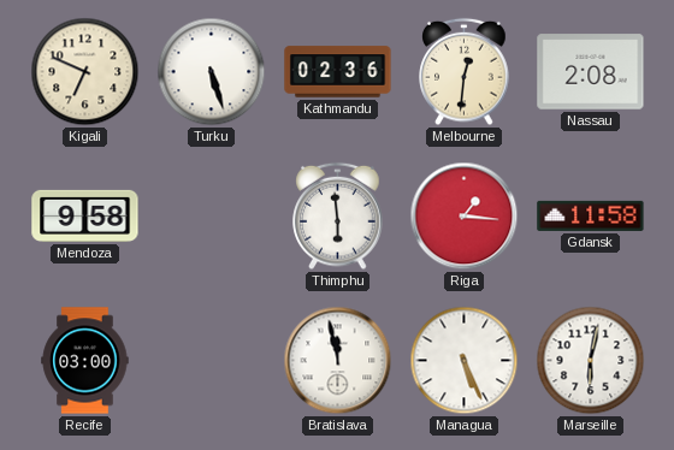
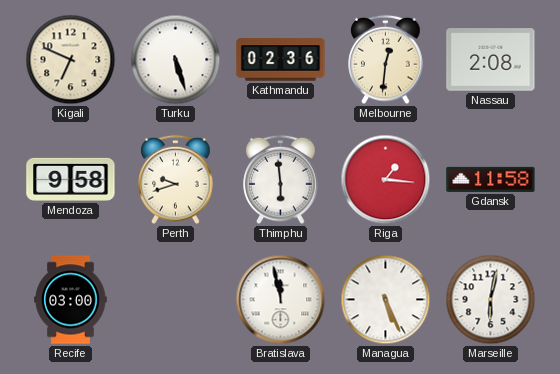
Perth: none -> 9:42 (176, 180)
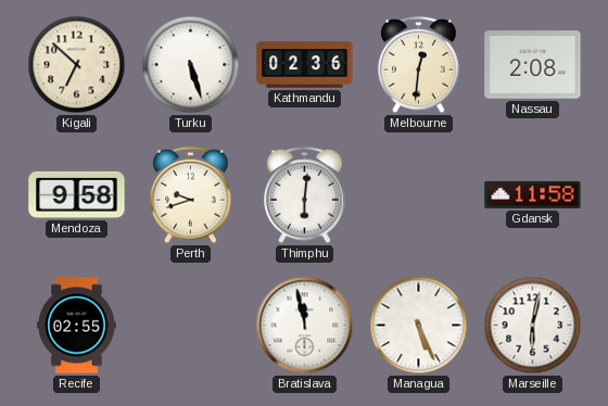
Kigali: 6:49 -> 6:52 (77, 65)
Thimphu: 5:59 -> 6:01 (305, 195)
Riga: 1:16 -> none (386, 180)
Recife: 03:00 -> 02:55 (77, 326)
